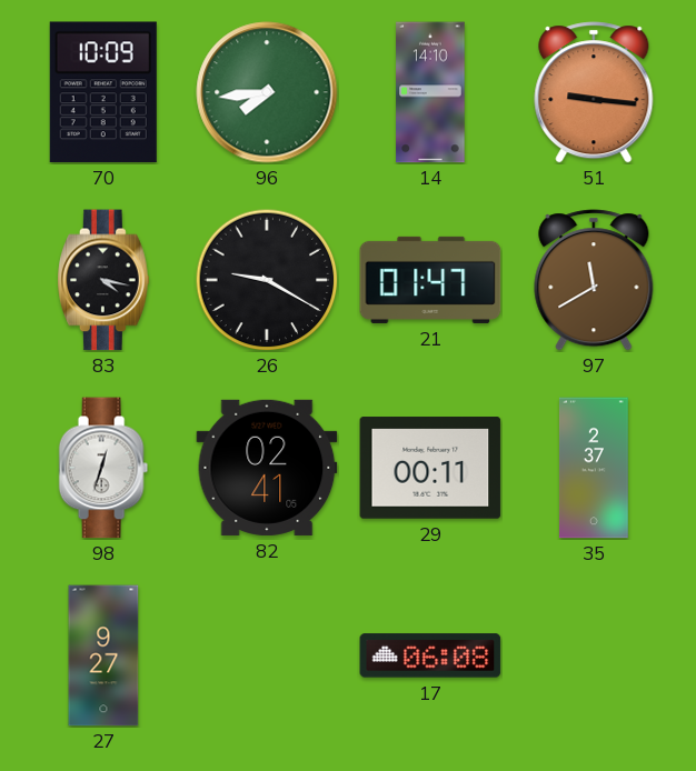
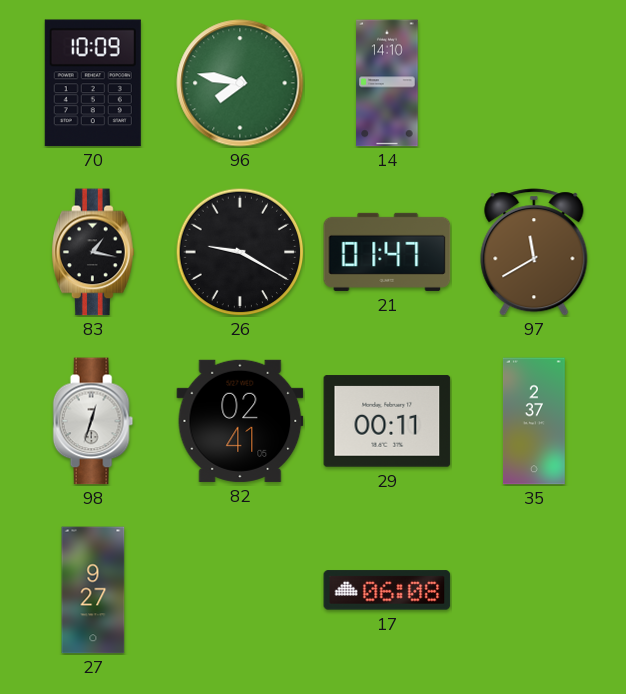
96: 7:44 -> 7:47 (240, 83)
51: 9:16 -> none (594, 92)
83: 4:17 -> 1:17 (93, 252)
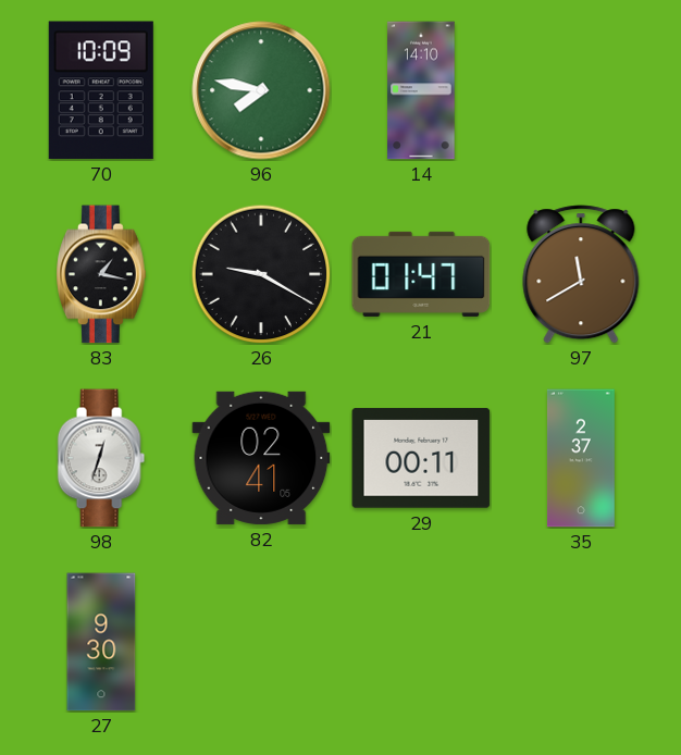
27: 9:27 -> 9:30 (101, 642)
17: 06:08 -> none (387, 590)
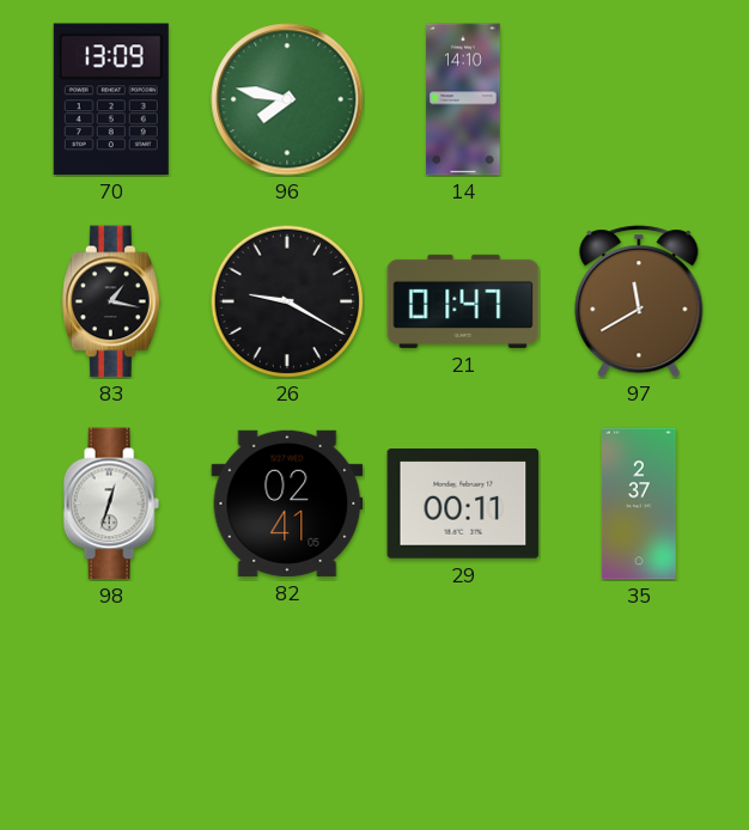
70: 10:09 -> 13:09 (111, 99)
27: 9:30 -> none (101, 642)
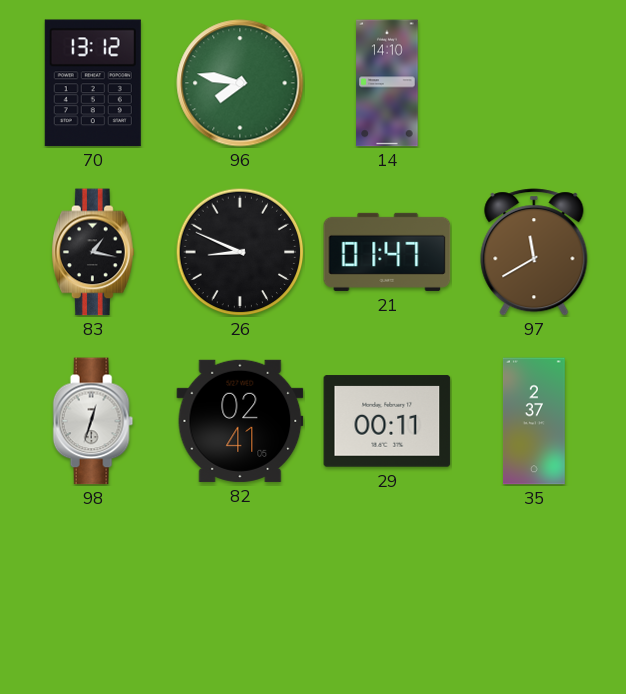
70: 13:09 -> 13:12 (93, 83)
26: 9:20 -> 8:49 (240, 252)
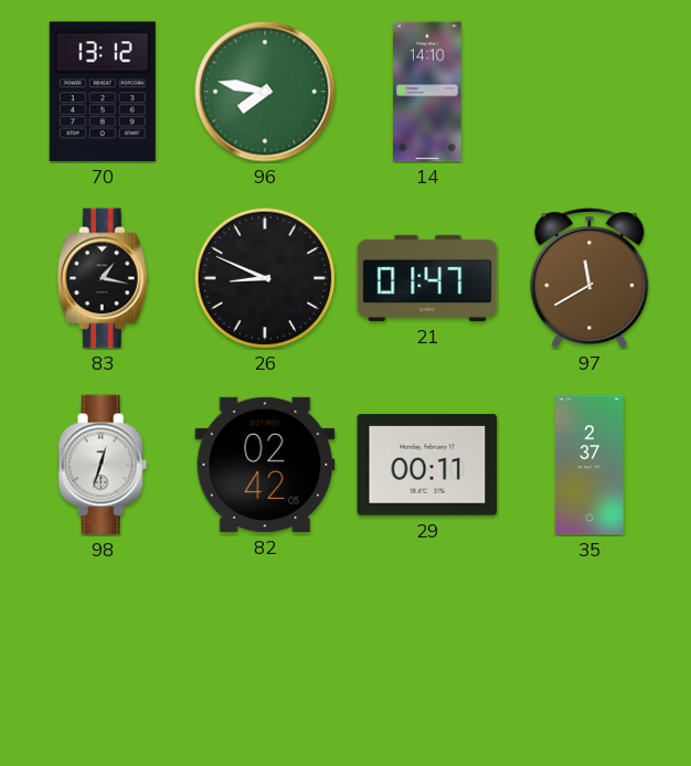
82: 02:41 -> 02:42 (265, 465)
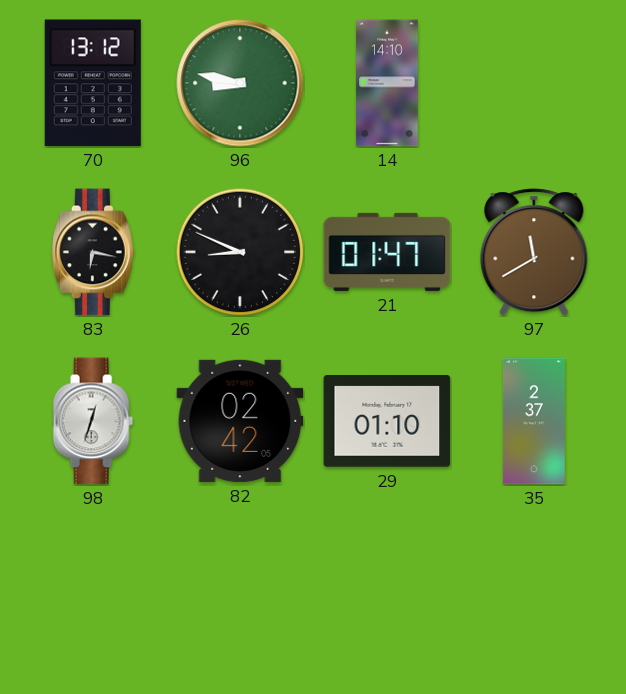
96: 7:47 -> 8:47 (240, 83)
83: 1:17 -> 6:17 (93, 252)
29: 00:11 -> 01:10 (387, 421)
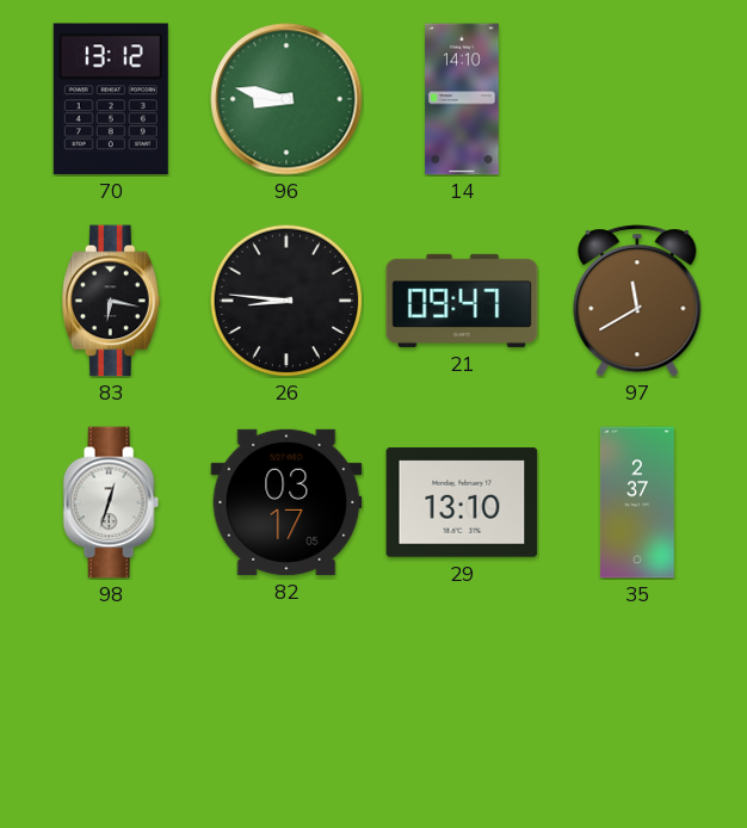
26: 8:49 -> 8:46 (286, 301)
21: 01:47 -> 09:47 (462, 301)
82: 02:42 -> 03:17 (286, 502)
29: 01:10 -> 13:10 (462, 502)
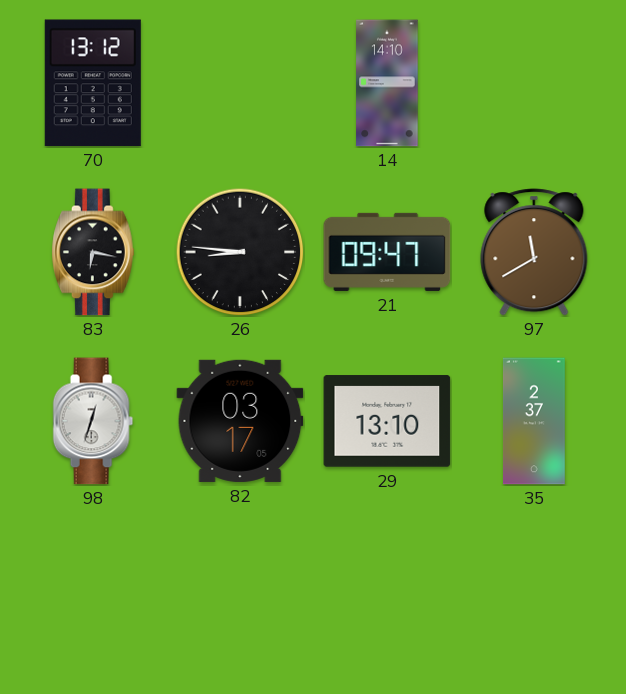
96: 8:47 -> none (286, 99)
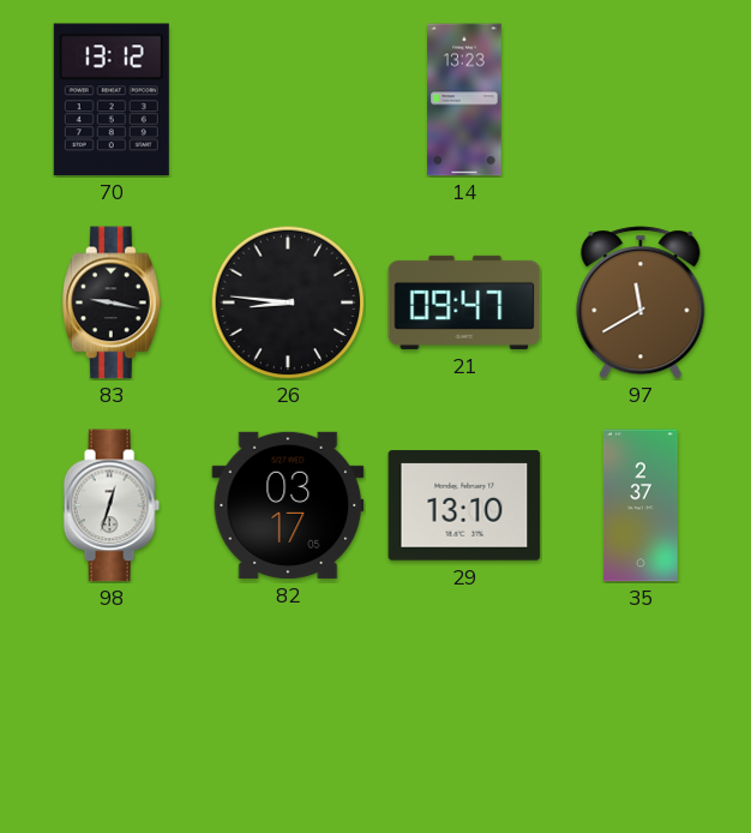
14: 14:10 -> 13:23 (464, 100)
83: 6:17 -> 9:17 (112, 302)
